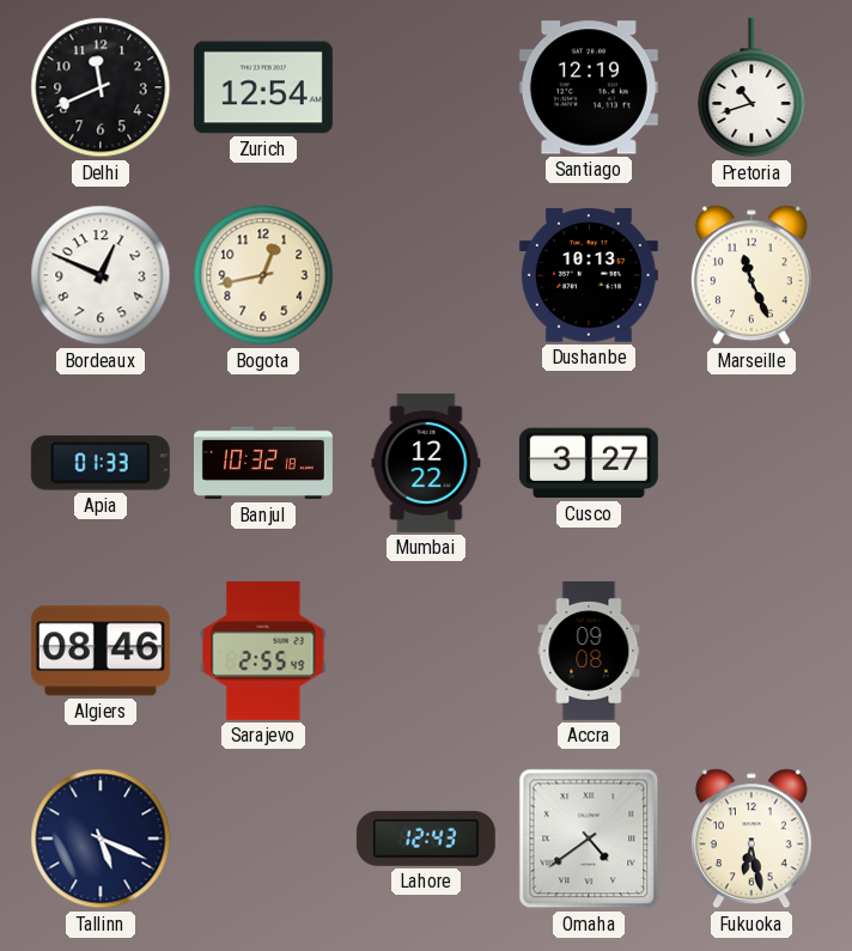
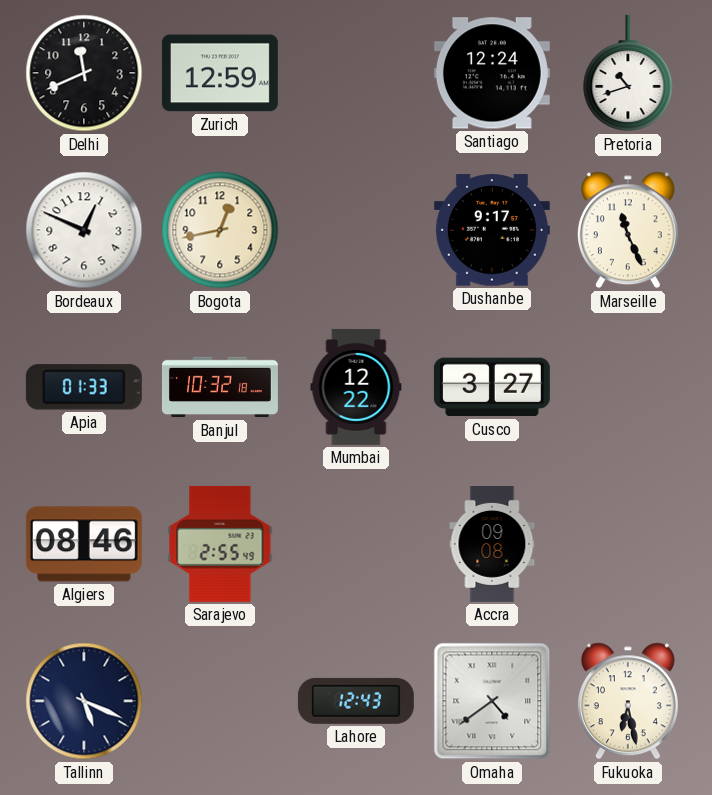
Zurich: 12:54 -> 12:59 (220, 73)
Santiago: 12:19 -> 12:24 (492, 73)
Dushanbe: 10:13 -> 9:17 (492, 230)
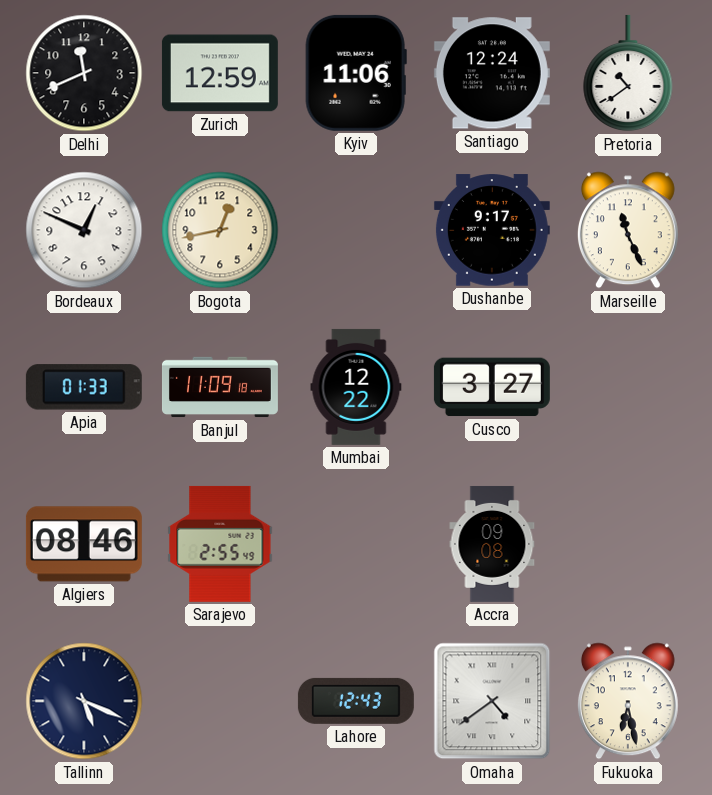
Kyiv: none -> 11:06 (356, 73)
Pretoria: 10:42 -> 10:39 (628, 73)
Banjul: 10:32 -> 11:09 (220, 387)
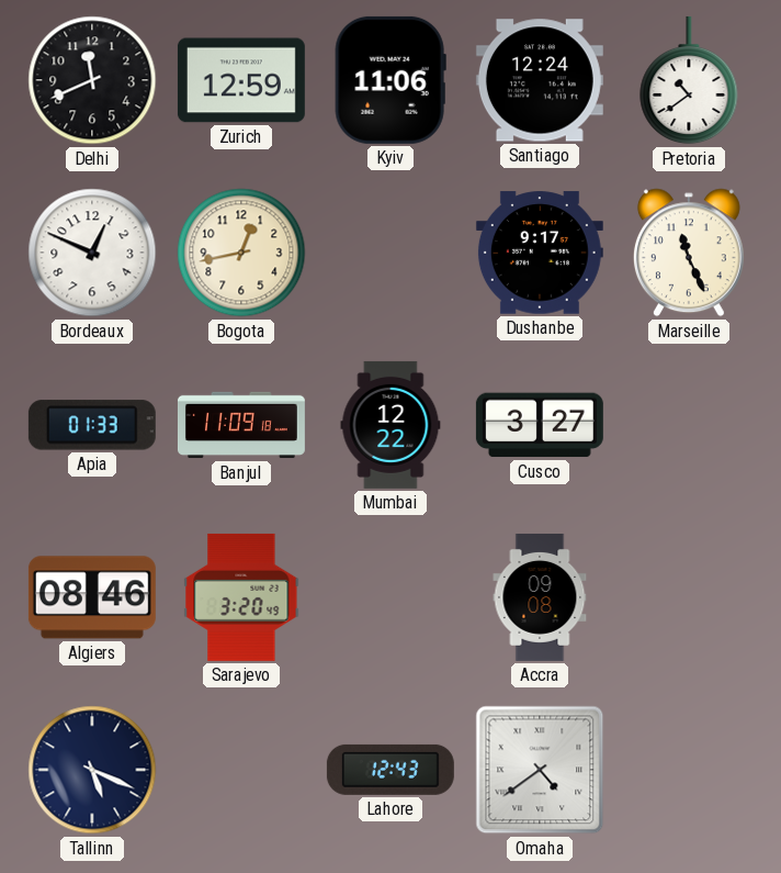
Sarajevo: 2:55 -> 3:20 (241, 597)
Fukuoka: 6:28 -> none (628, 701)
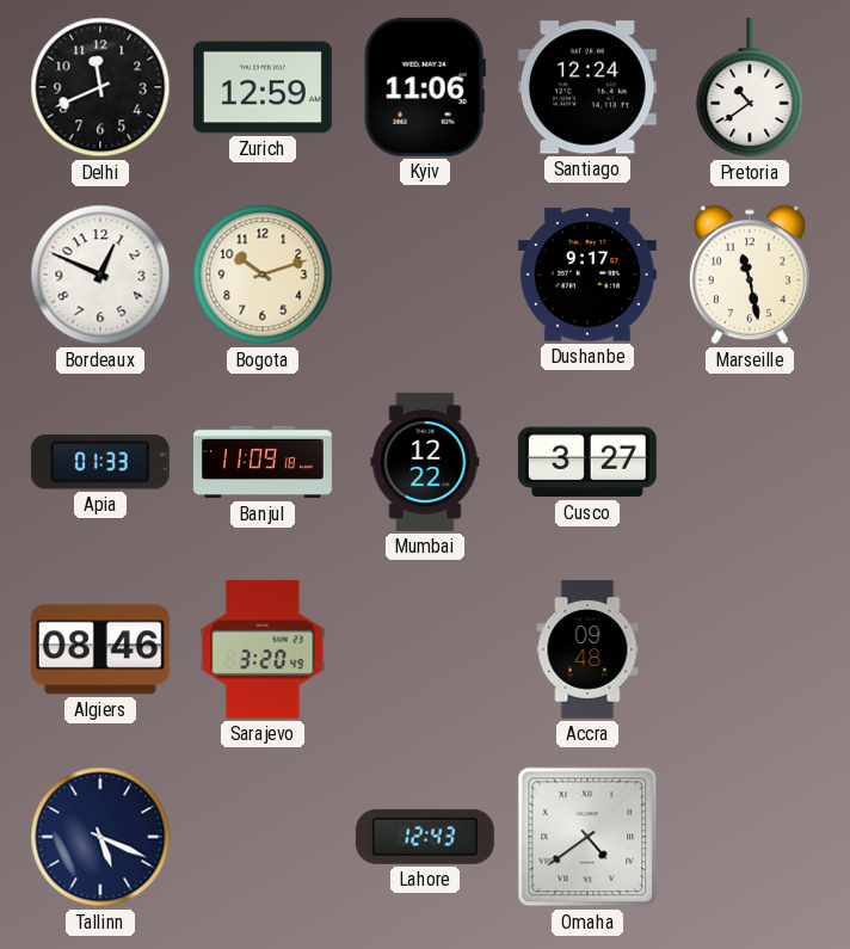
Bogota: 12:43 -> 10:12 (263, 275)
Marseille: 11:26 -> 11:28 (750, 275)
Accra: 09:08 -> 09:48 (587, 649)
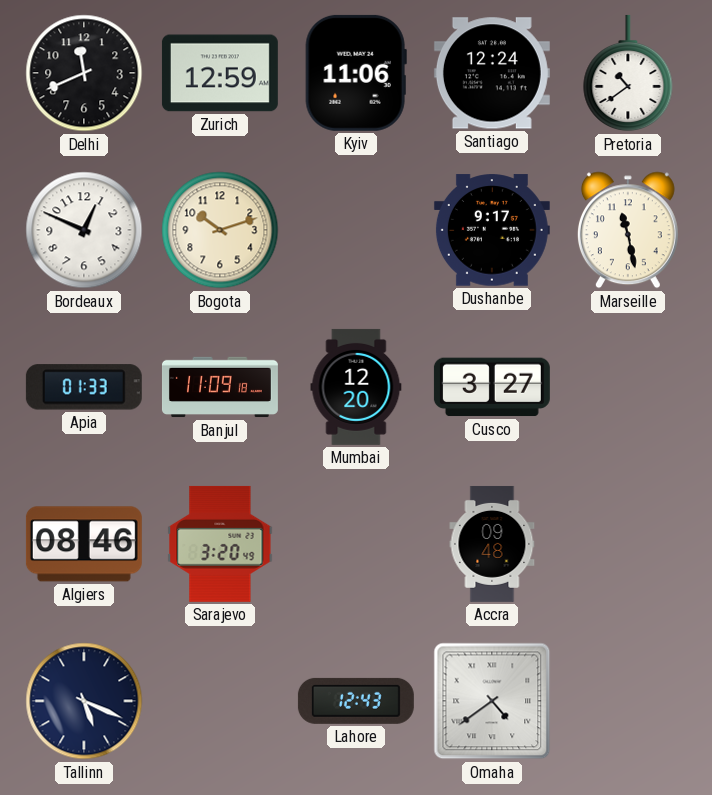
Mumbai: 12:22 -> 12:20 (356, 387)
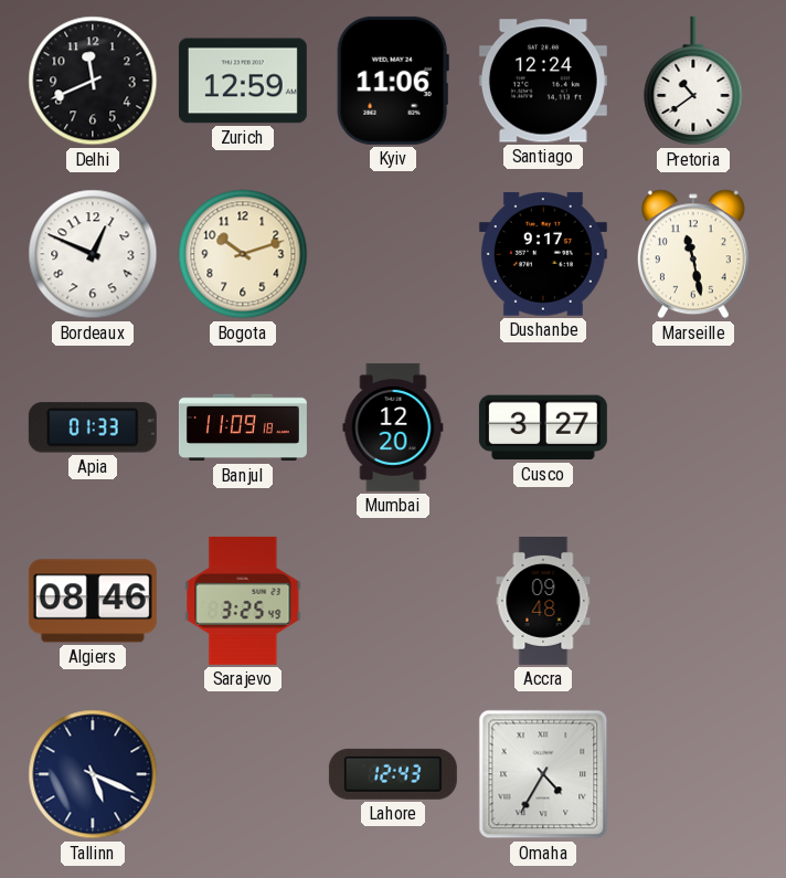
Sarajevo: 3:20 -> 3:25 (243, 601)
Omaha: 4:39 -> 4:35 (543, 774)
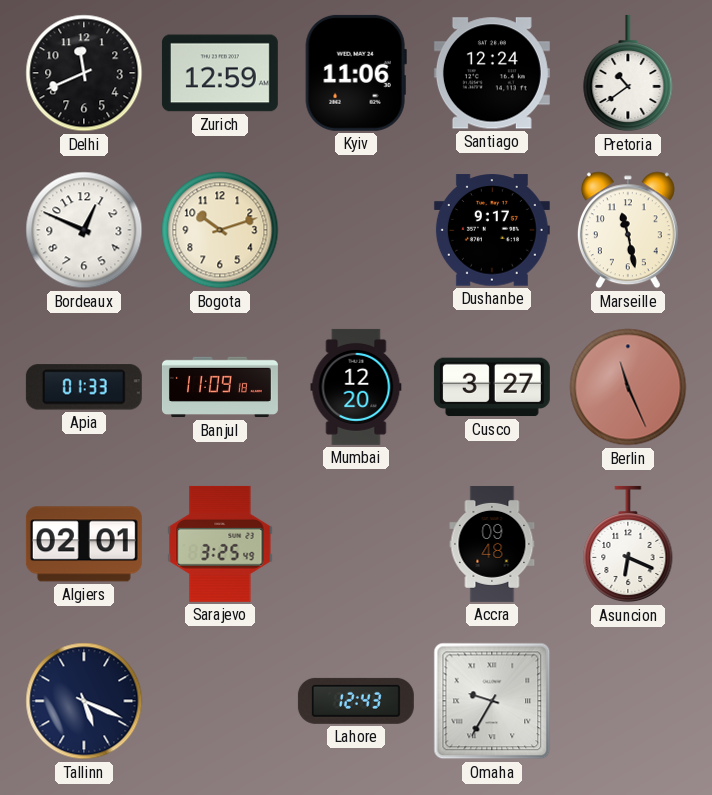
Berlin: none -> 11:26 (628, 387)
Algiers: 08:46 -> 02:01 (84, 544)
Asuncion: none -> 6:19 (628, 544)
Omaha: 4:35 -> 9:35 (492, 701)
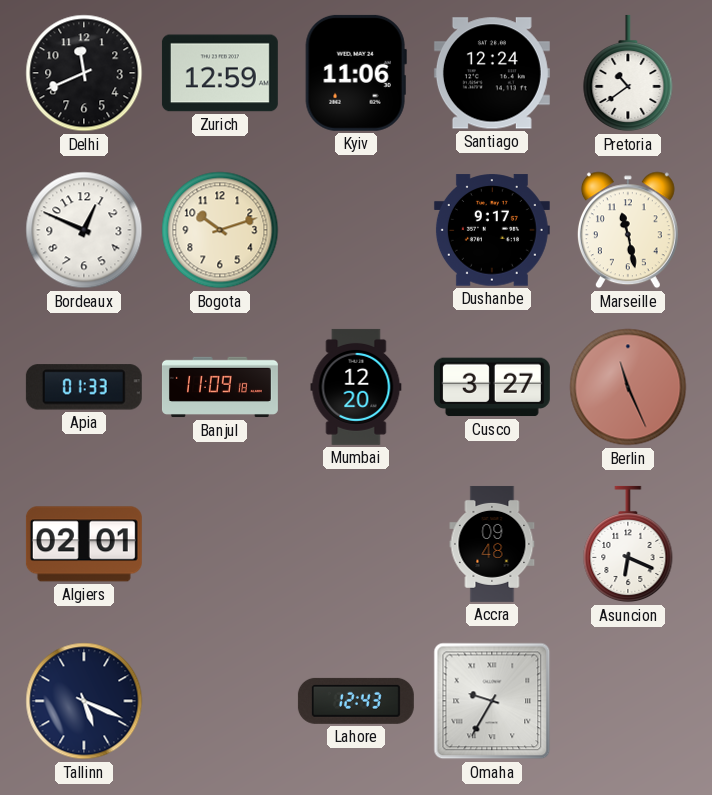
Sarajevo: 3:25 -> none (220, 544)
